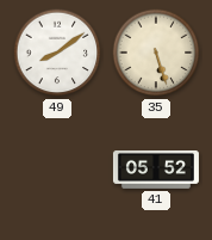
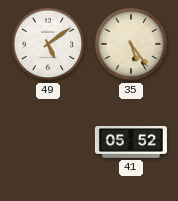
49: 8:09 -> 5:09 (48, 44)
35: 5:27 -> 5:24 (131, 44)
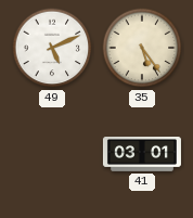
49: 5:09 -> 5:11 (52, 48)
41: 05:52 -> 03:01 (142, 155)
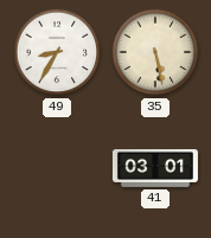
49: 5:11 -> 8:35 (57, 52)
35: 5:24 -> 5:28 (155, 52)
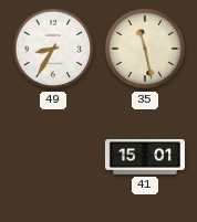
35: 5:28 -> 11:28 (145, 49)
41: 03:01 -> 15:01 (145, 158)
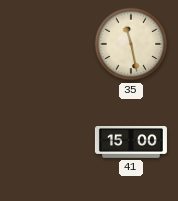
49: 8:35 -> none (53, 49)
41: 15:01 -> 15:00 (131, 143)
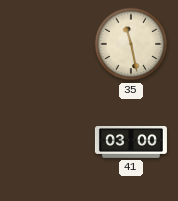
41: 15:00 -> 03:00 (131, 143)
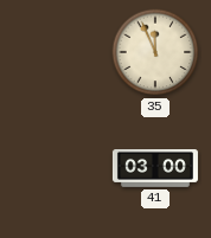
35: 11:28 -> 11:56 (155, 52)
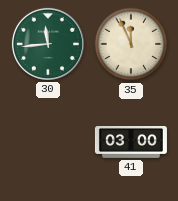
30: none -> 11:44 (48, 44)
